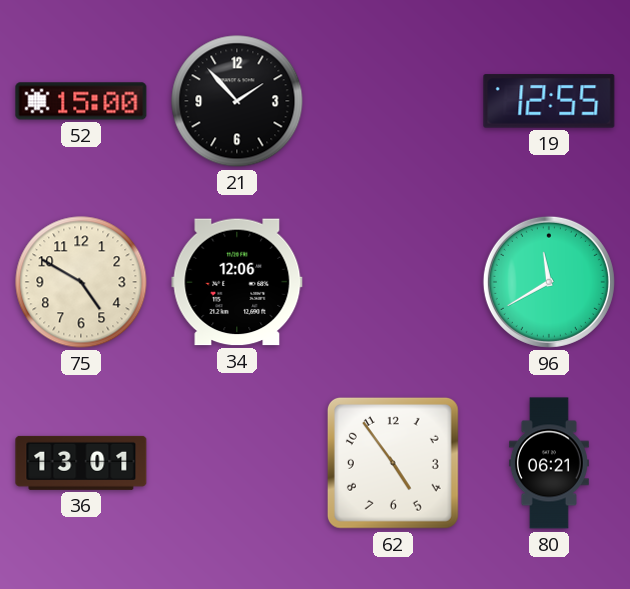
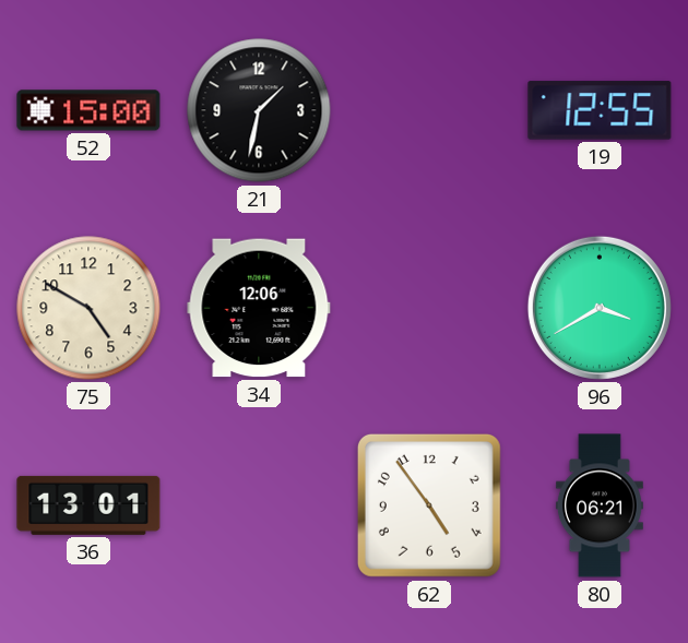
21: 1:53 -> 1:32 (259, 110)
96: 11:40 -> 3:40 (600, 308)
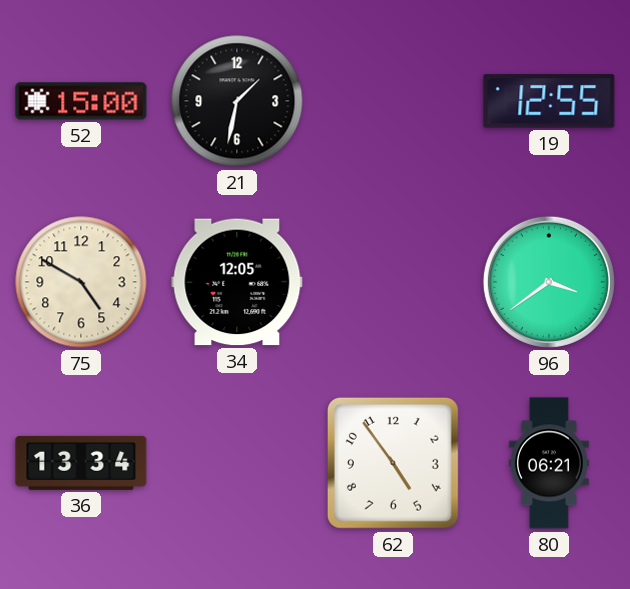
34: 12:06 -> 12:05 (237, 282)
96: 3:40 -> 3:39 (549, 282)
36: 13:01 -> 13:34 (81, 463)
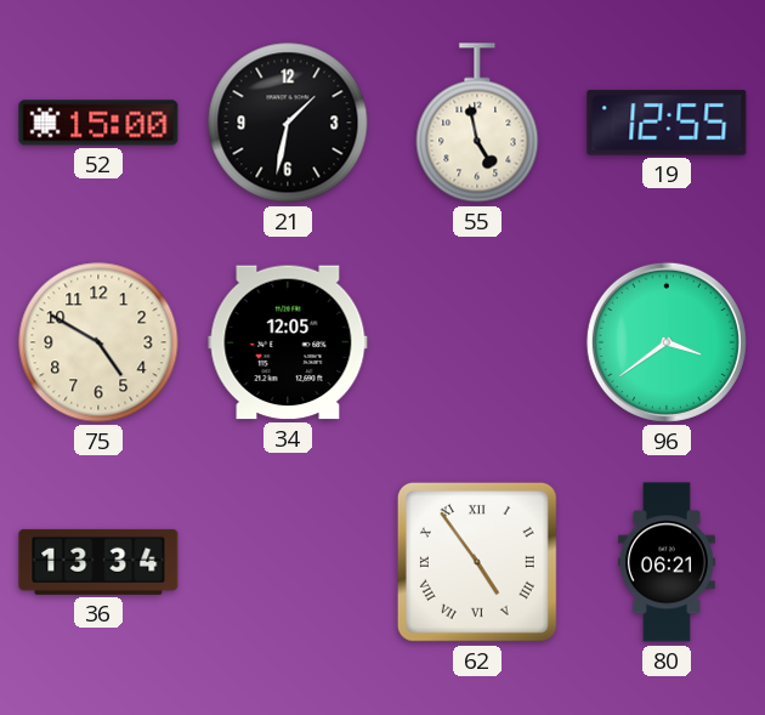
55: none -> 4:58 (477, 123)
62 numerals: Arabic -> Roman (477, 562)
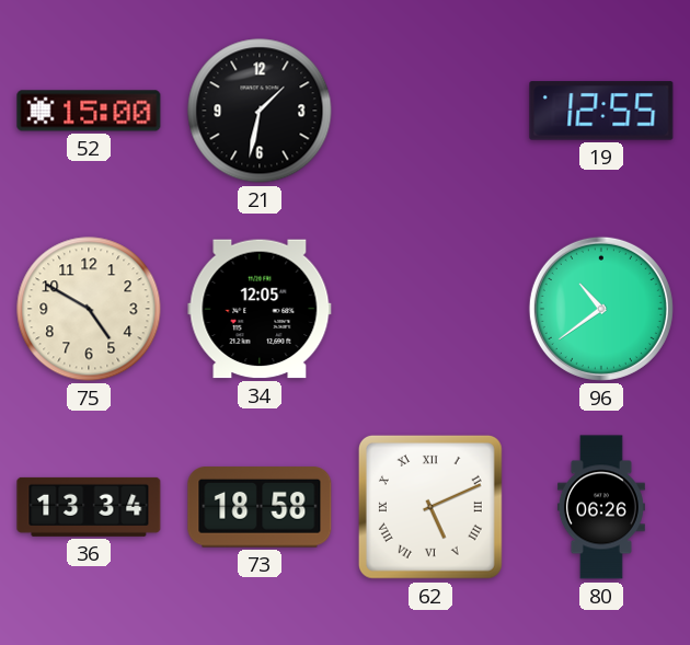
55: 4:58 -> none (477, 123)
96: 3:39 -> 10:39 (601, 309)
73: none -> 18:58 (260, 507)
62: 4:54 -> 5:11 (430, 507)
80: 06:21 -> 06:26 (601, 507)
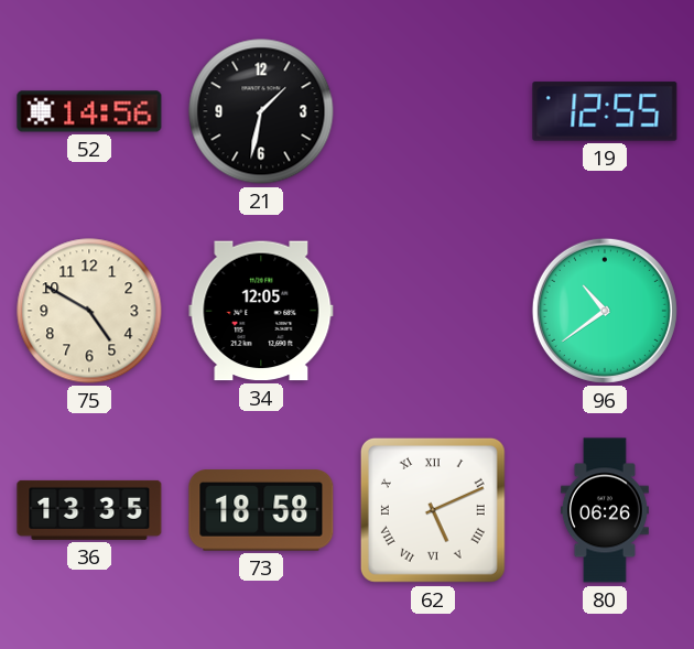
52: 15:00 -> 14:56 (89, 111)
36: 13:34 -> 13:35 (89, 510)
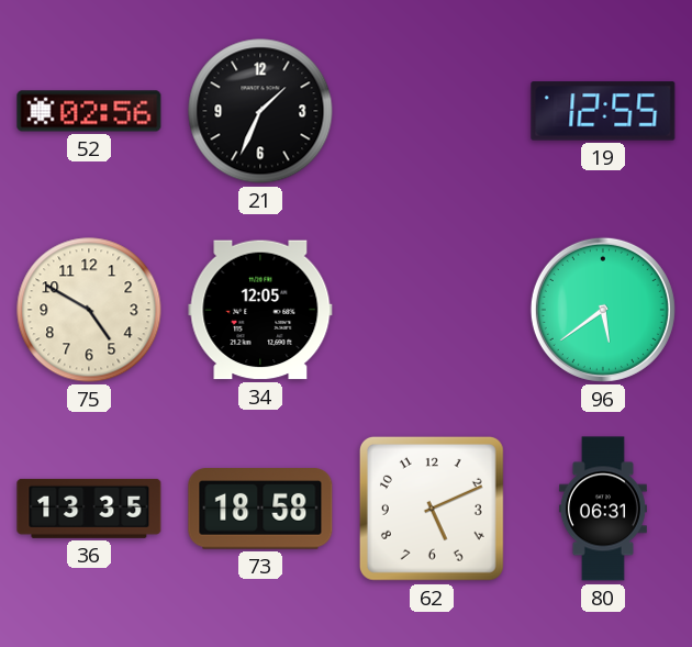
52: 14:56 -> 02:56 (89, 111)
21: 1:32 -> 1:34 (260, 111)
96: 10:39 -> 5:39 (603, 310)
62 numerals: Roman -> Arabic (432, 509)
80: 06:26 -> 06:31 (603, 509)
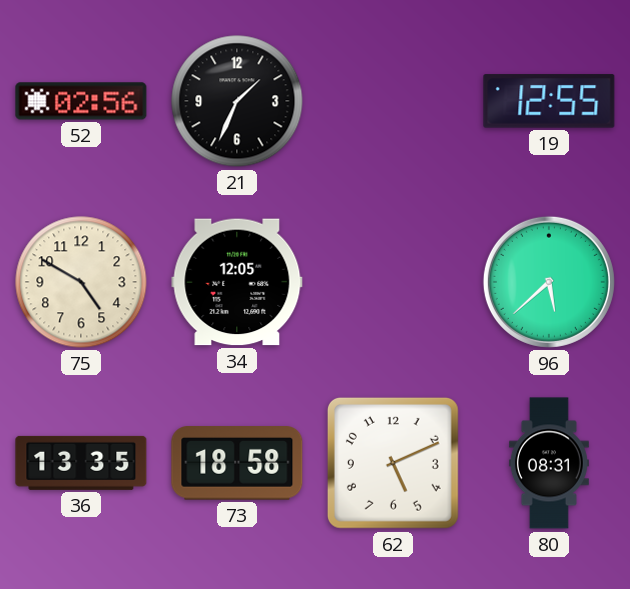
96: 5:39 -> 5:38 (549, 282)
80: 06:31 -> 08:31 (549, 463)
